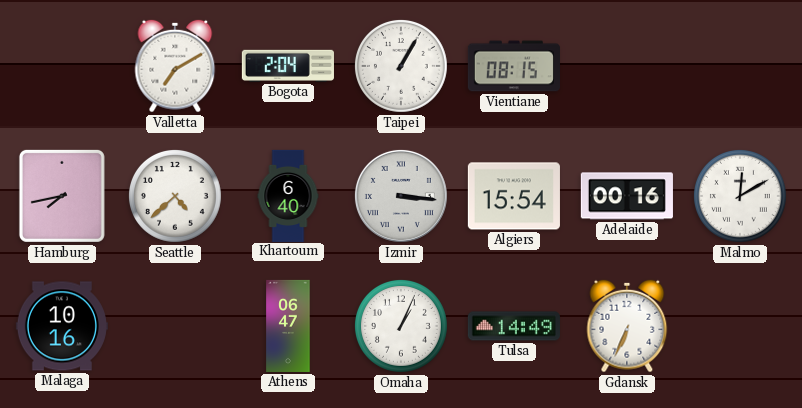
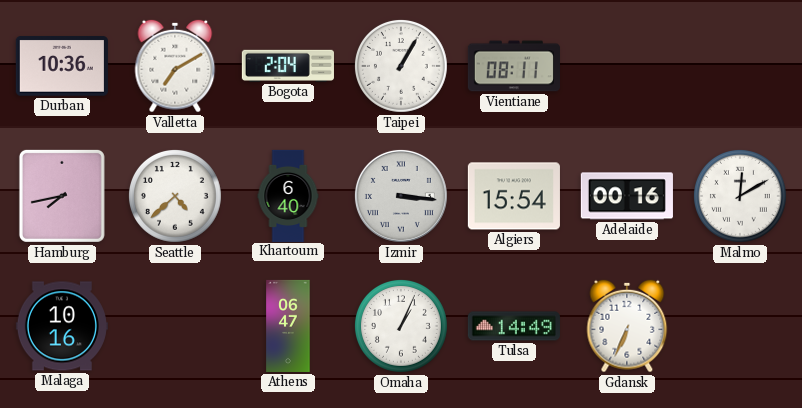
Durban: none -> 10:36 (62, 66)
Vientiane: 08:15 -> 08:11 (514, 66)
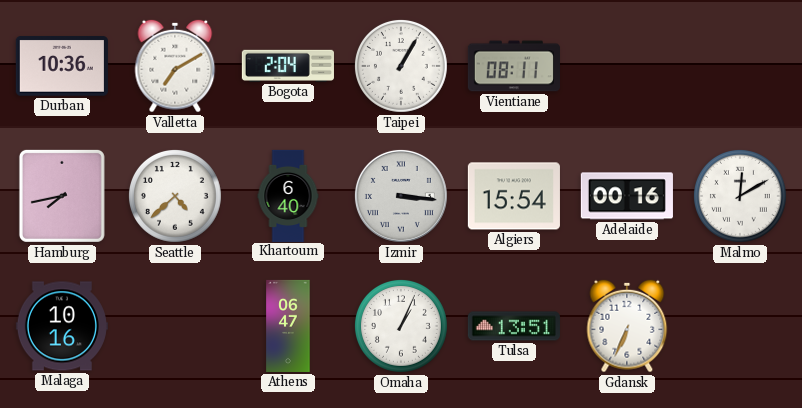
Tulsa: 14:49 -> 13:51 (514, 326)
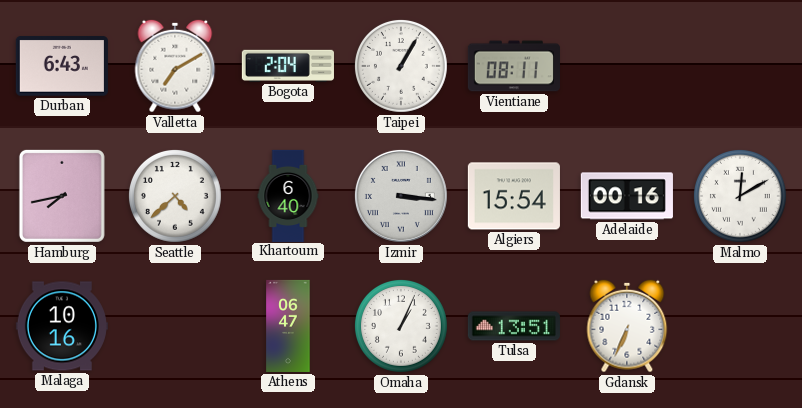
Durban: 10:36 -> 6:43 (62, 66)
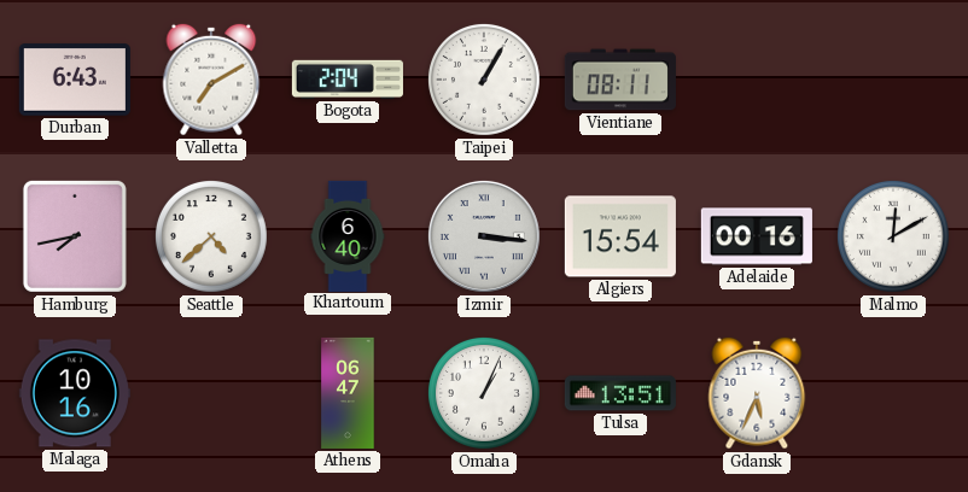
Gdansk: 6:34 -> 5:34 (757, 393)
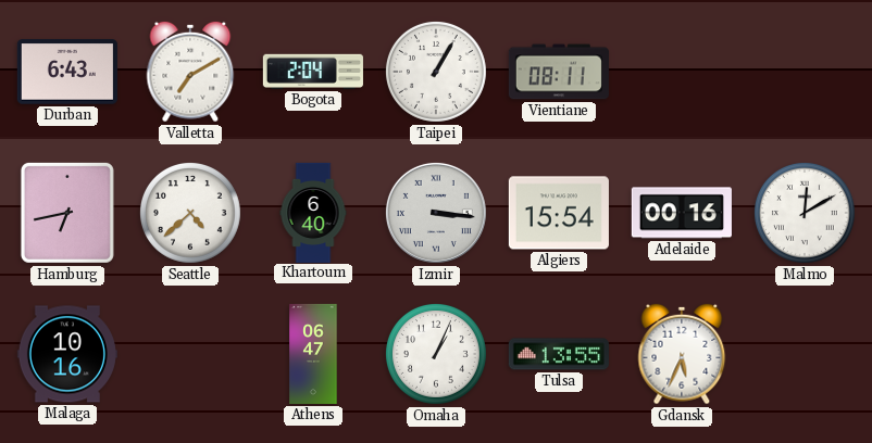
Hamburg: 7:43 -> 6:43 (67, 213)
Tulsa: 13:51 -> 13:55 (559, 354)
